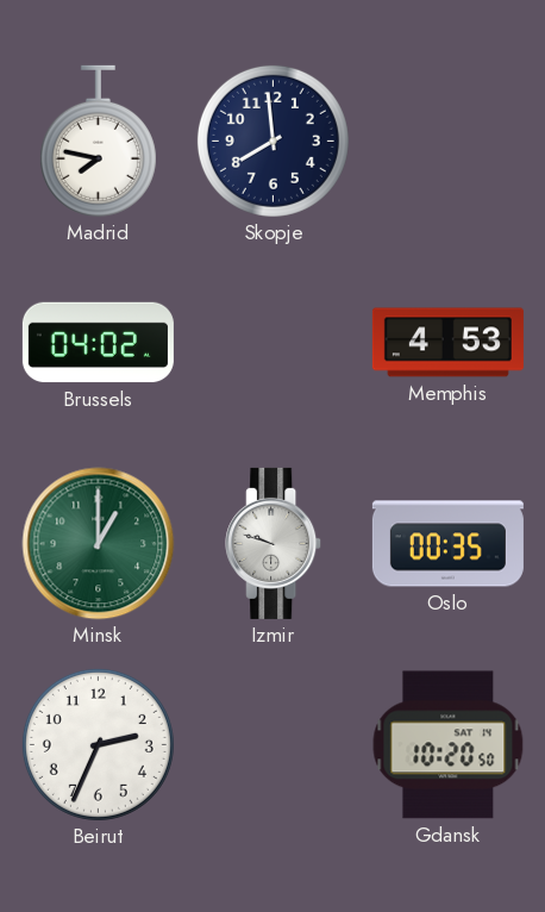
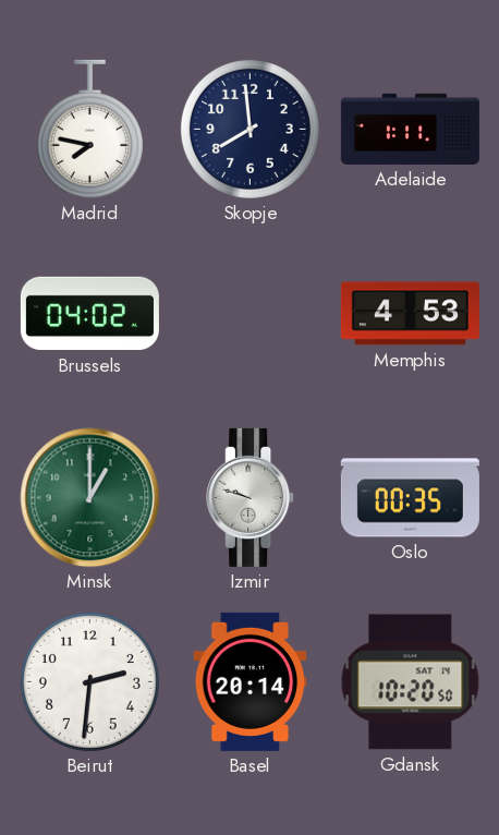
Adelaide: none -> 1:11 (410, 129)
Beirut: 2:34 -> 2:31 (89, 681)
Basel: none -> 20:14 (251, 681)
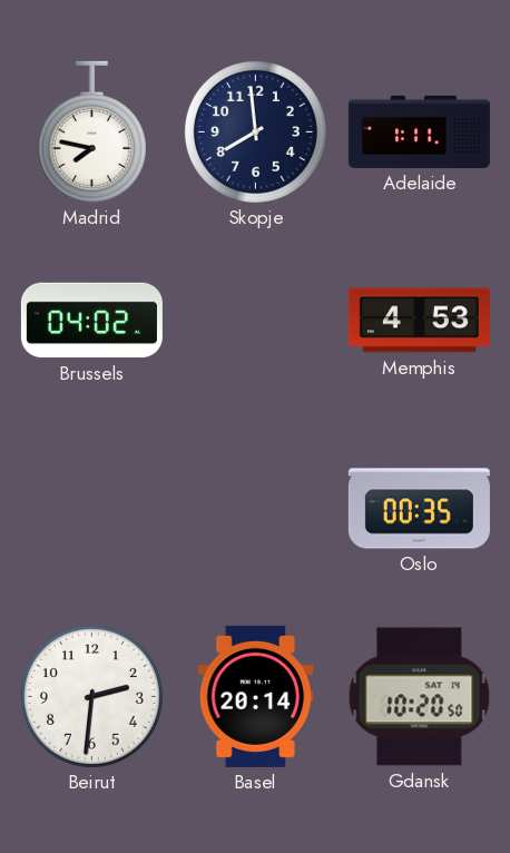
Minsk: 1:00 -> none (90, 498)
Izmir: 9:48 -> none (251, 497)
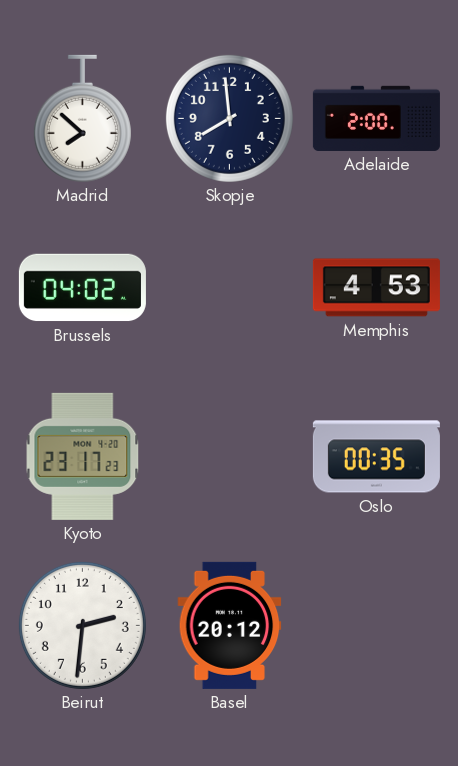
Madrid: 7:47 -> 7:52 (82, 119)
Adelaide: 1:11 -> 2:00 (376, 118)
Kyoto: none -> 23:17 (83, 456)
Basel: 20:14 -> 20:12 (230, 625)
Gdansk: 10:20 -> none (420, 697)
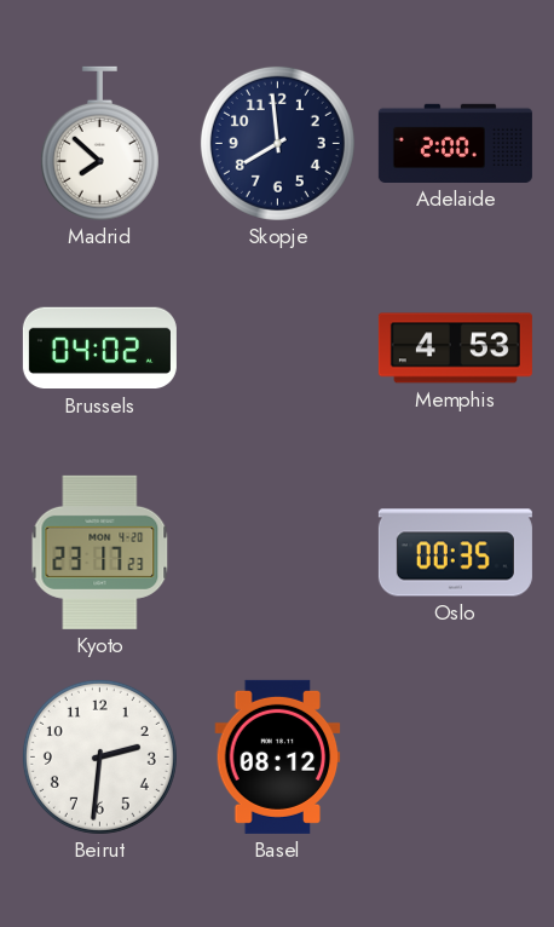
Basel: 20:12 -> 08:12 (278, 756)
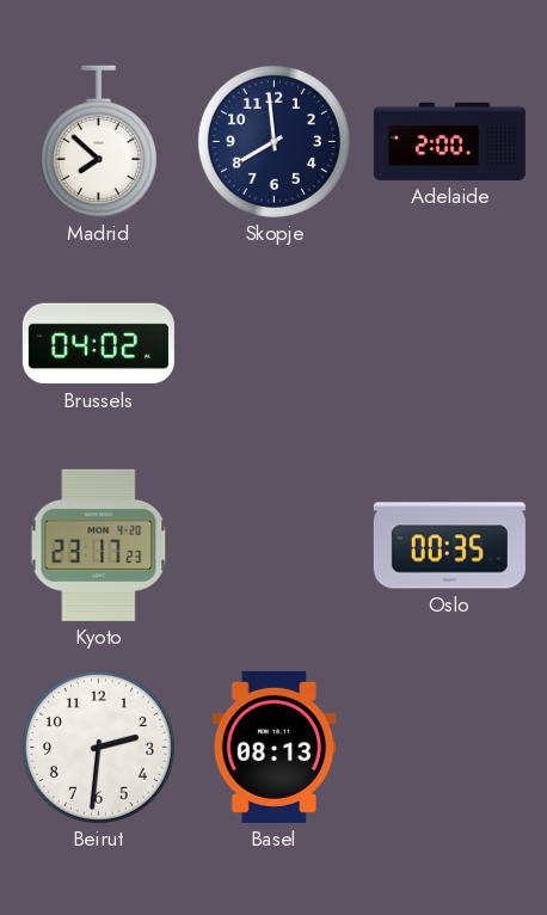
Memphis: 4:53 -> none (455, 349)
Basel: 08:12 -> 08:13 (275, 747)
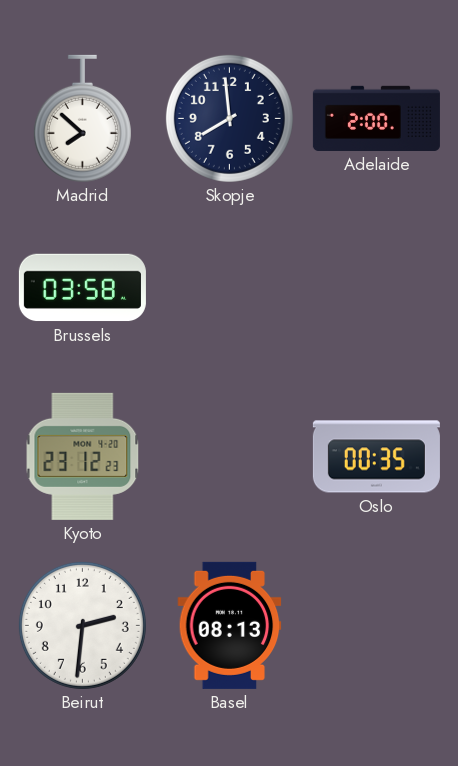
Brussels: 04:02 -> 03:58 (82, 288)
Kyoto: 23:17 -> 23:12 (83, 456)
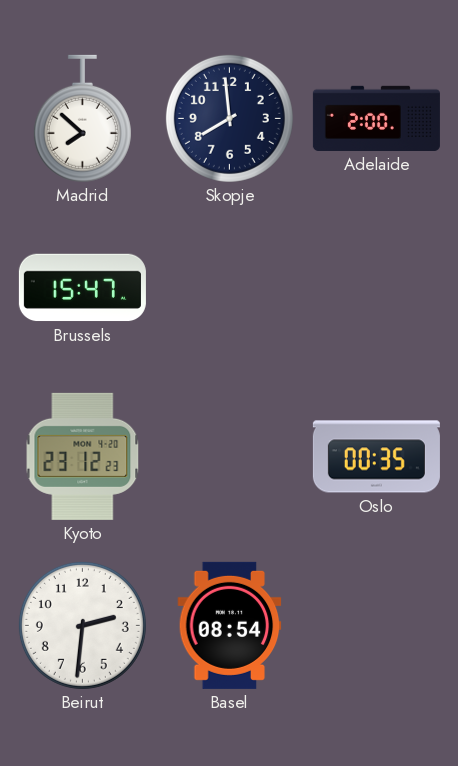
Brussels: 03:58 -> 15:47 (82, 288)
Basel: 08:13 -> 08:54 (230, 625)
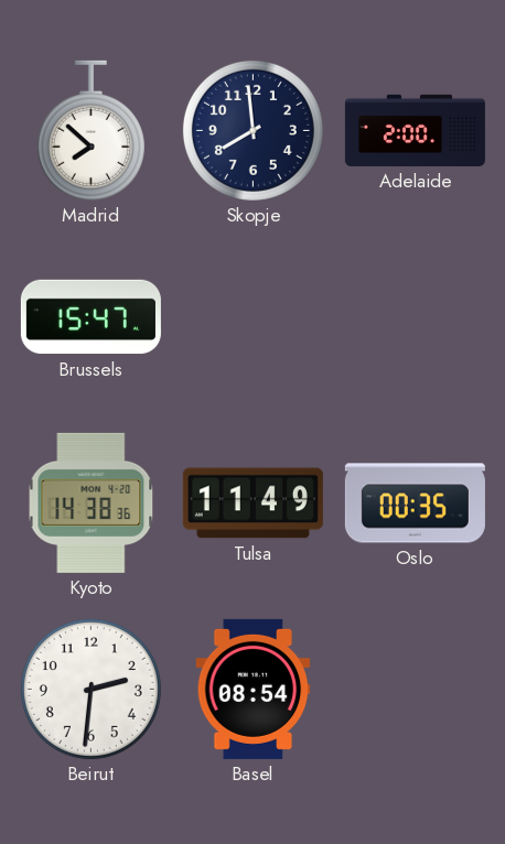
Kyoto: 23:12 -> 14:38 (92, 502)
Tulsa: none -> 11:49 (253, 504)
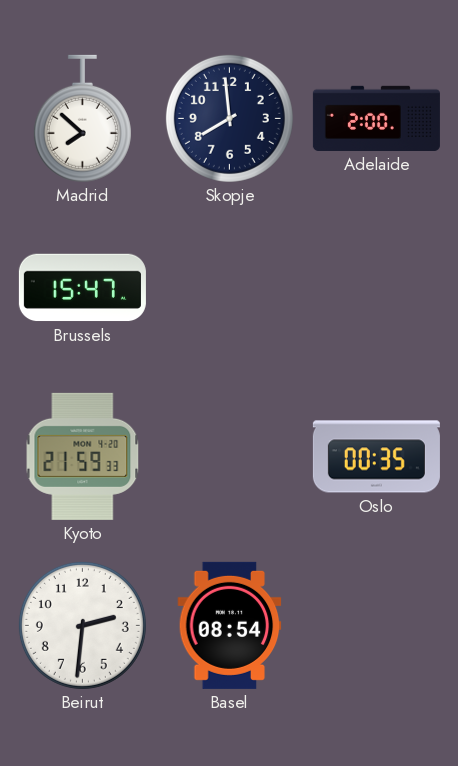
Kyoto: 14:38 -> 21:59 (83, 456)
Tulsa: 11:49 -> none (253, 504)
